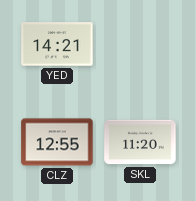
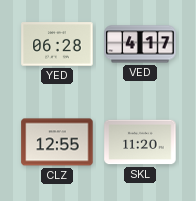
YED: 14:21 -> 06:28 (57, 44)
VED: none -> 4:17 (140, 44)
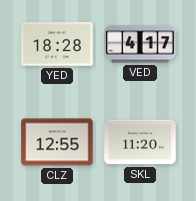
YED: 06:28 -> 18:28 (57, 44)
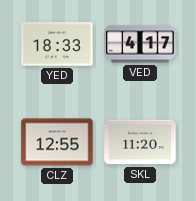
YED: 18:28 -> 18:33 (57, 44)
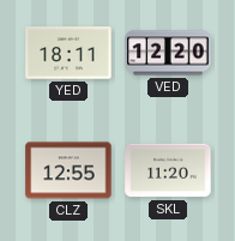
YED: 18:33 -> 18:11 (68, 53)
VED: 4:17 -> 12:20 (168, 53)
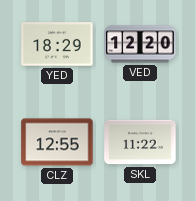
YED: 18:11 -> 18:29 (57, 44)
SKL: 11:20 -> 11:22 (140, 142)
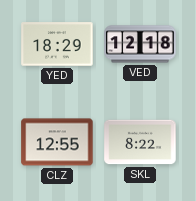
VED: 12:20 -> 12:18 (140, 44)
SKL: 11:22 -> 8:22 (140, 142)
